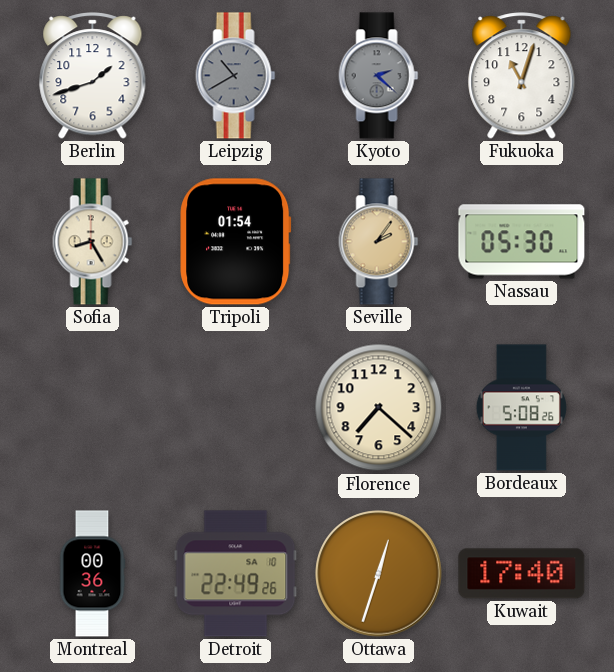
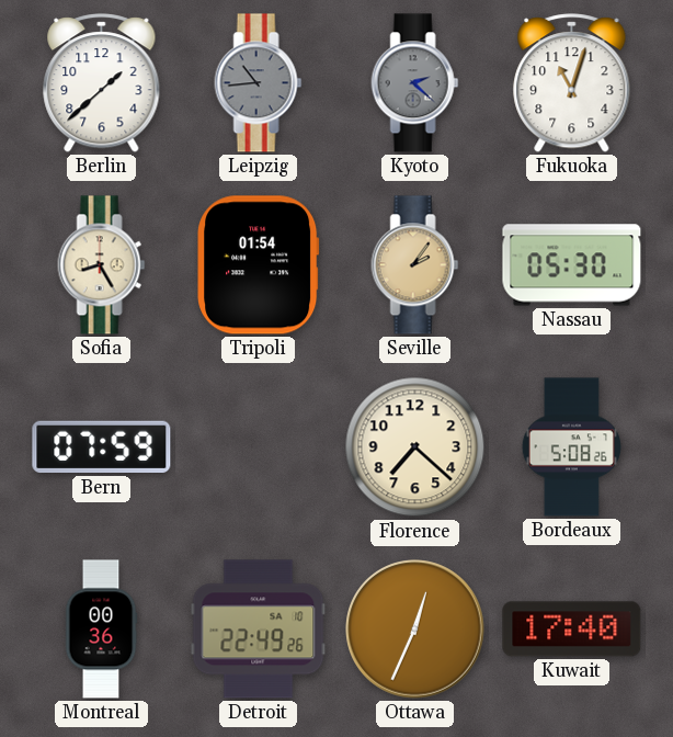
Berlin: 1:42 -> 1:38 (102, 83)
Leipzig: 10:40 -> 10:44 (259, 83)
Bern: none -> 07:59 (102, 447)
Ottawa: 12:33 -> 12:34 (415, 630)
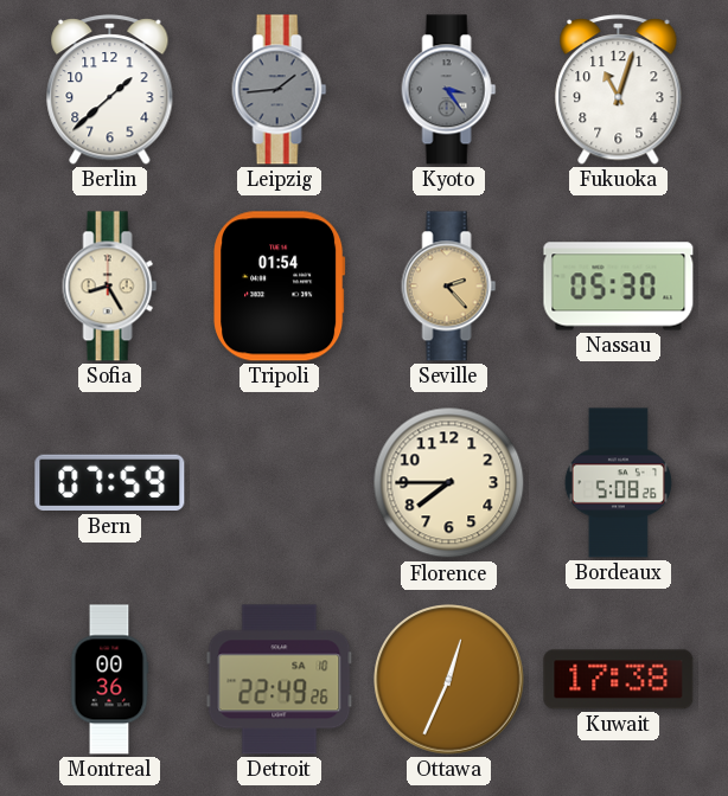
Leipzig: 10:44 -> 1:44 (280, 90)
Kyoto: 2:22 -> 3:24 (449, 90)
Seville: 2:06 -> 2:23 (449, 287)
Florence: 7:22 -> 7:45 (449, 483)
Kuwait: 17:40 -> 17:38 (619, 680)
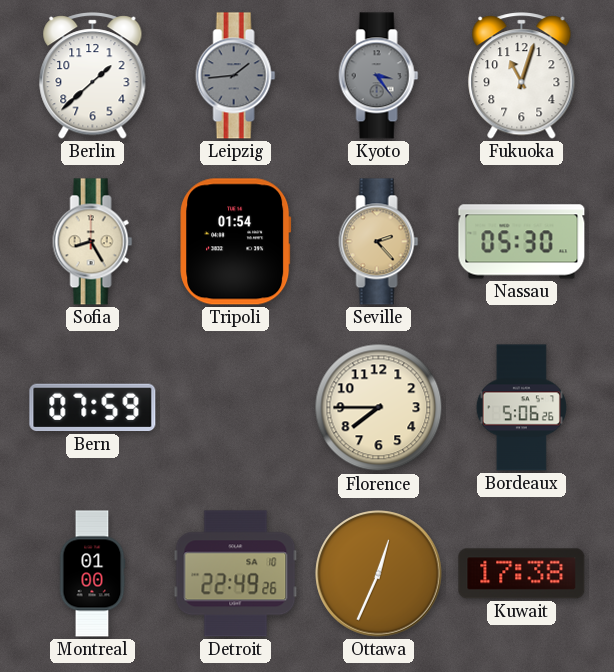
Bordeaux: 5:08 -> 5:06 (521, 408)
Montreal: 00:36 -> 01:00 (92, 574)
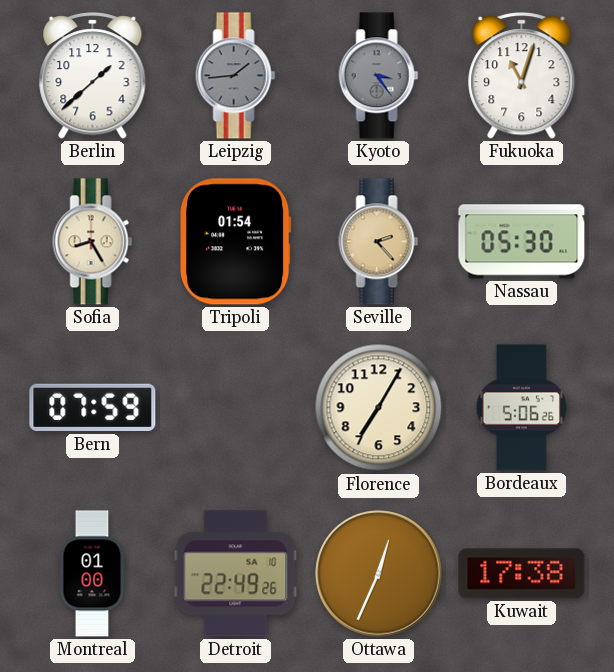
Florence: 7:45 -> 7:05 (379, 408)
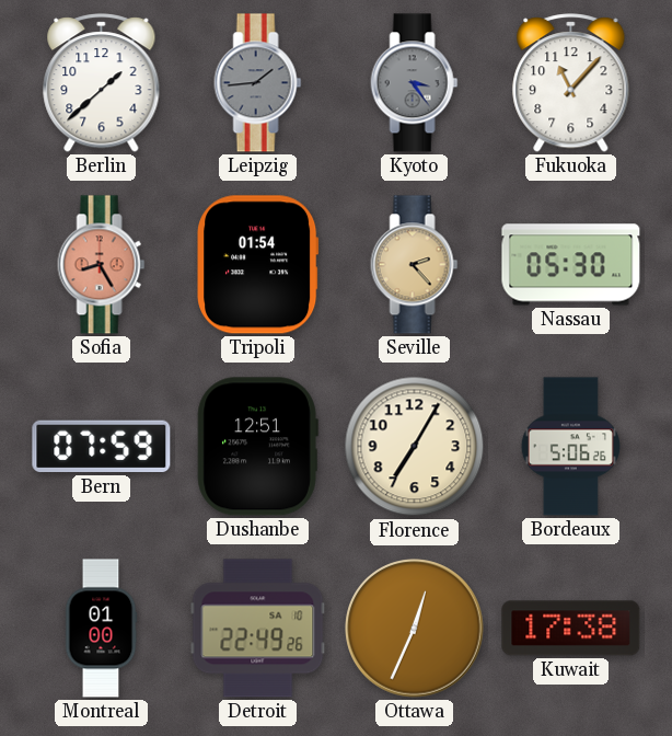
Fukuoka: 11:03 -> 11:07 (571, 83)
Sofia dial: cream -> salmon (102, 265)
Dushanbe: none -> 12:51 (257, 447)
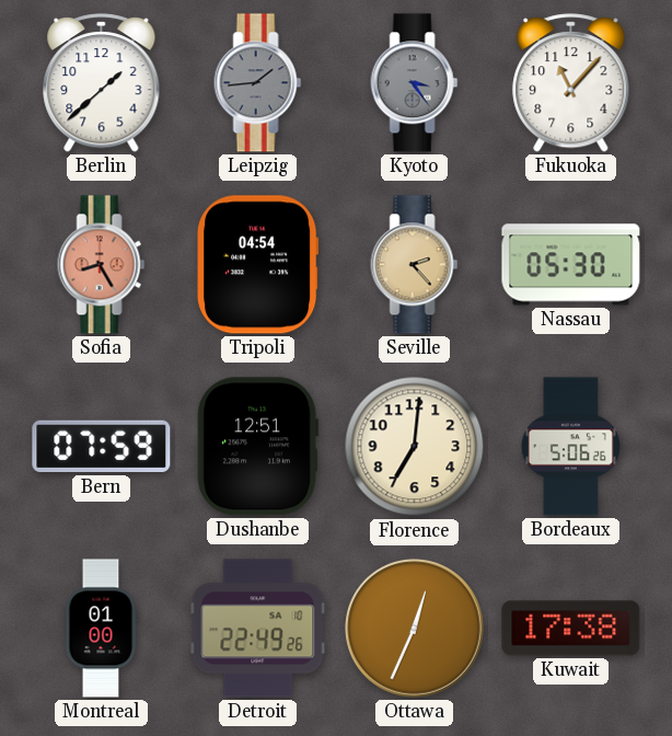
Tripoli: 01:54 -> 04:54 (258, 265)
Florence: 7:05 -> 7:01 (415, 447)
